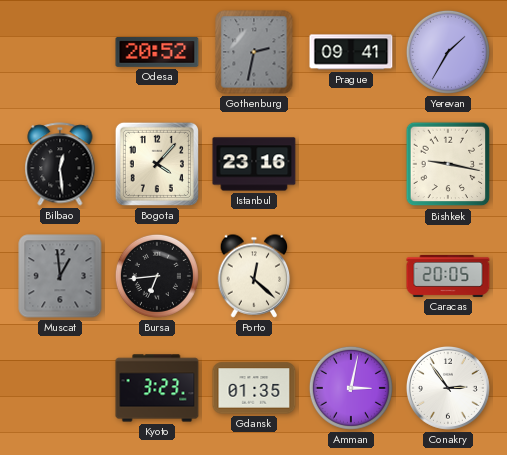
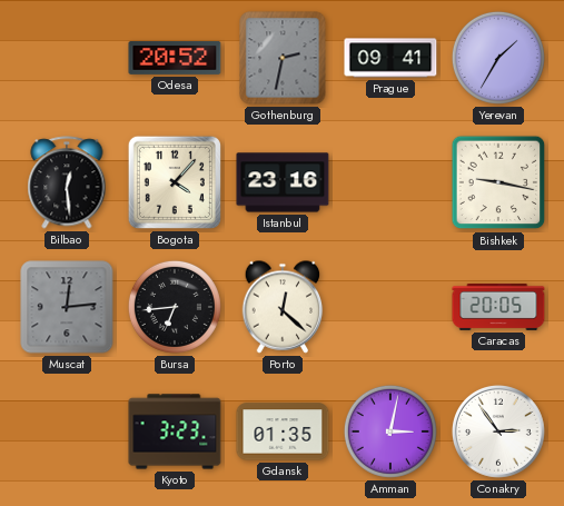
Muscat: 12:59 -> 12:14 (67, 307)
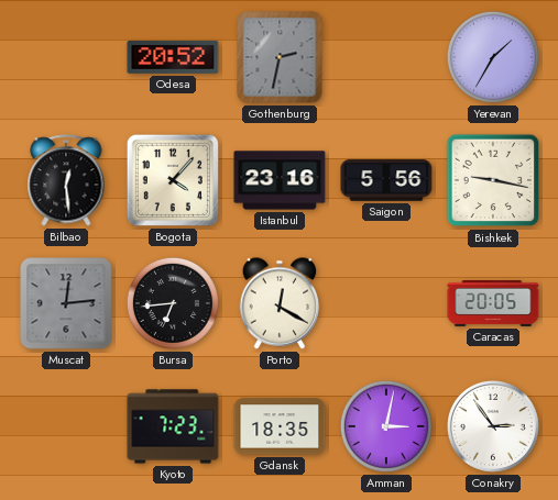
Prague: 09:41 -> none (390, 58)
Saigon: none -> 5:56 (386, 180)
Porto: 12:22 -> 12:20 (280, 303)
Kyoto: 3:23 -> 7:23 (173, 426)
Gdansk: 01:35 -> 18:35 (280, 426)
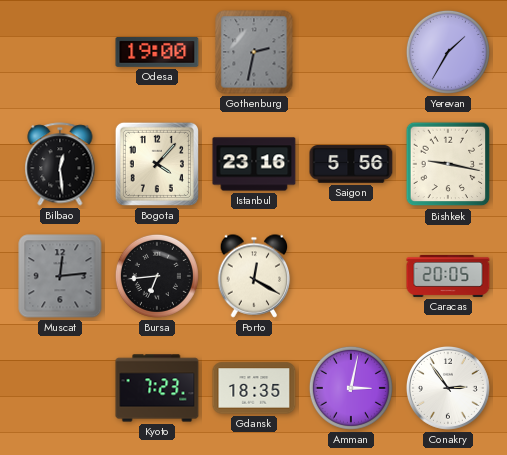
Odesa: 20:52 -> 19:00 (157, 52)
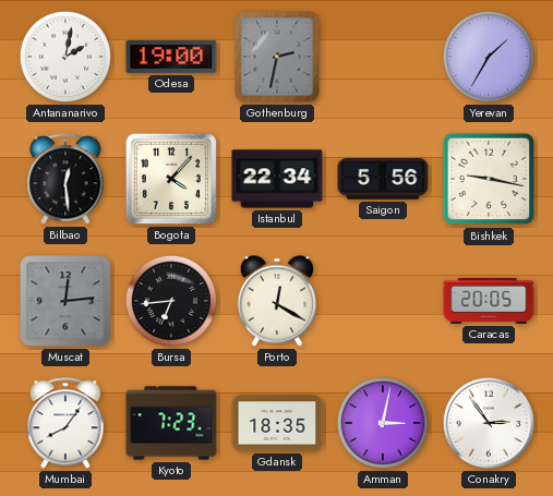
Antananarivo: none -> 2:02 (65, 57)
Istanbul: 23:16 -> 22:34 (277, 179)
Mumbai: none -> 8:06 (65, 423)
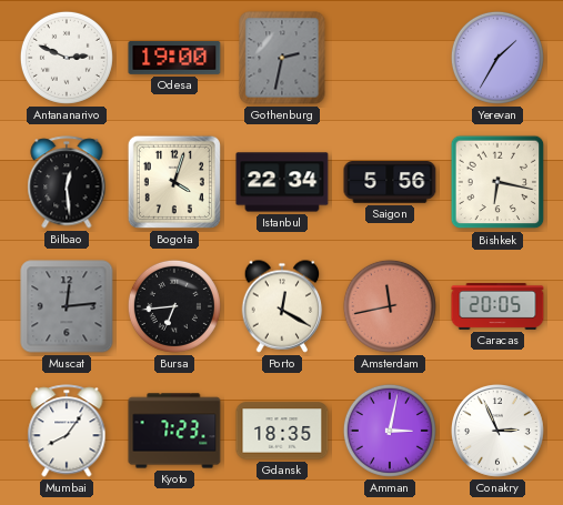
Antananarivo: 2:02 -> 2:49 (67, 58)
Bogota: 4:07 -> 4:03 (174, 182)
Bishkek: 9:17 -> 6:17 (497, 182)
Amsterdam: none -> 11:43 (390, 306)
Conakry: 2:54 -> 2:56 (497, 431)
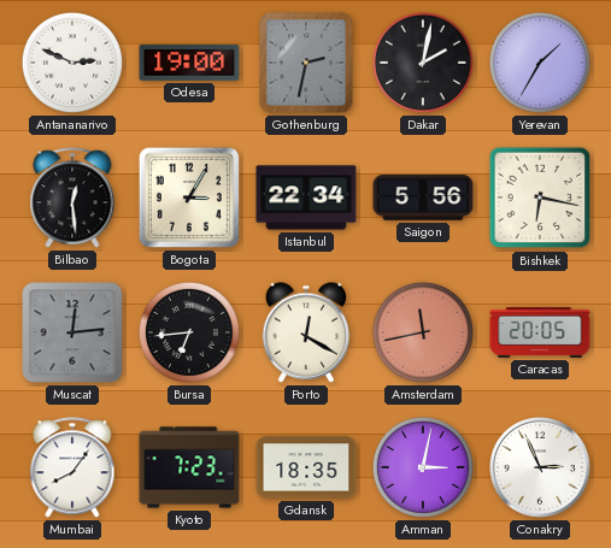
Dakar: none -> 2:02 (423, 63)
Bogota: 4:03 -> 3:05 (189, 198)
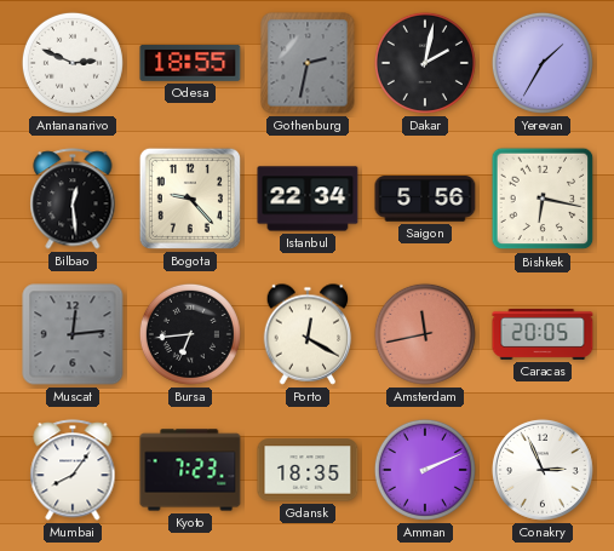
Odesa: 19:00 -> 18:55 (190, 63)
Bogota: 3:05 -> 9:23 (190, 199)
Amman: 3:02 -> 2:11 (425, 470)
